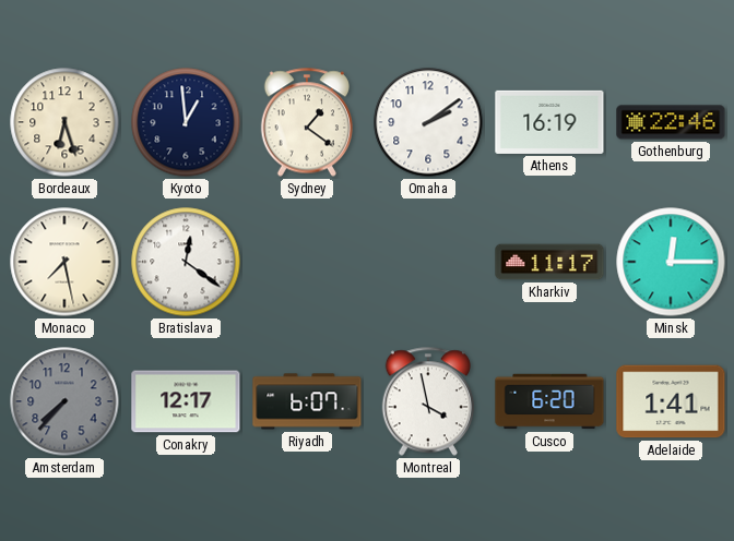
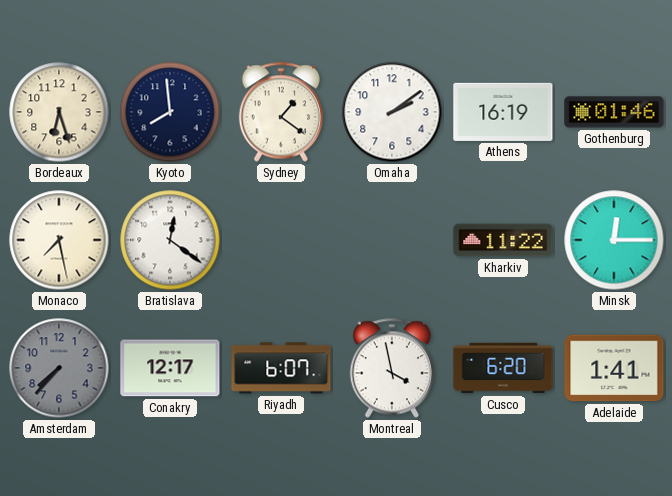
Kyoto: 12:59 -> 7:59 (170, 112)
Gothenburg: 22:46 -> 01:46 (614, 112)
Kharkiv: 11:17 -> 11:22 (503, 240)
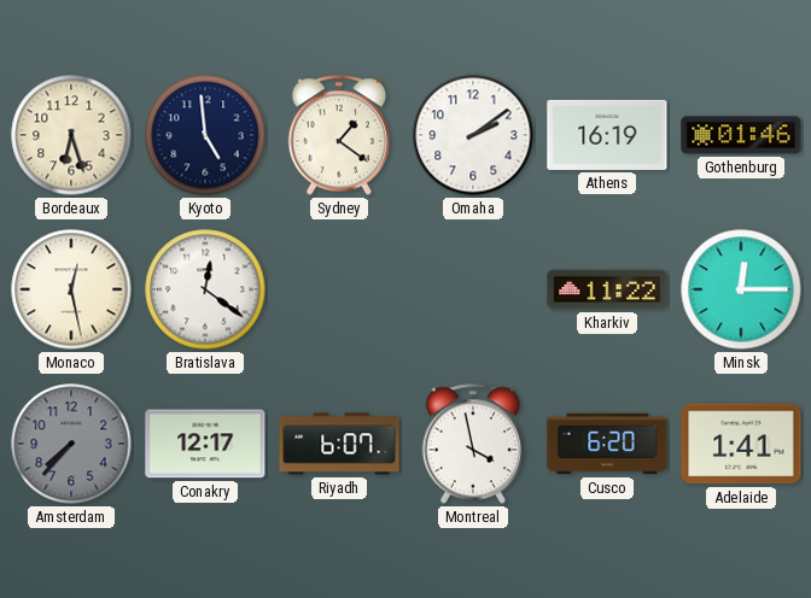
Kyoto: 7:59 -> 4:59 (205, 135)
Monaco: 7:28 -> 12:28 (71, 289)
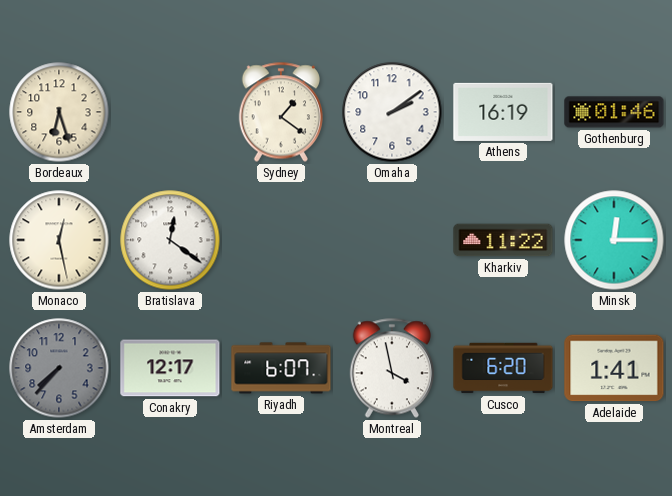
Kyoto: 4:59 -> none (205, 135)
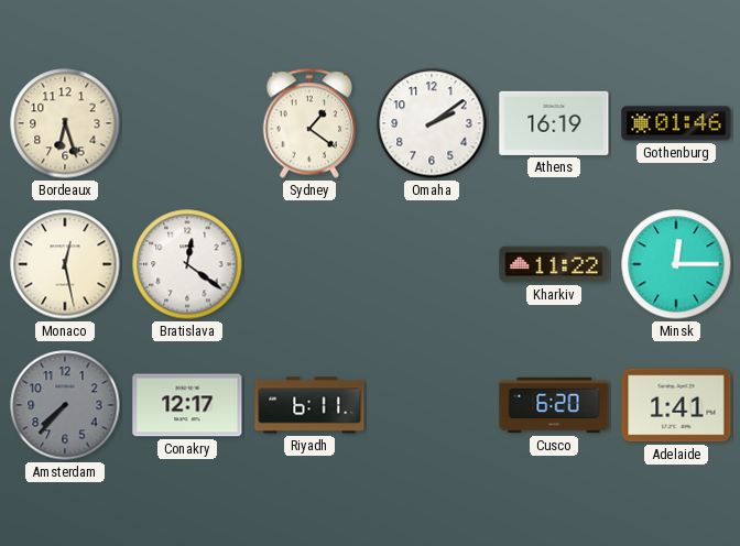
Riyadh: 6:07 -> 6:11 (309, 405)
Montreal: 3:58 -> none (391, 368)
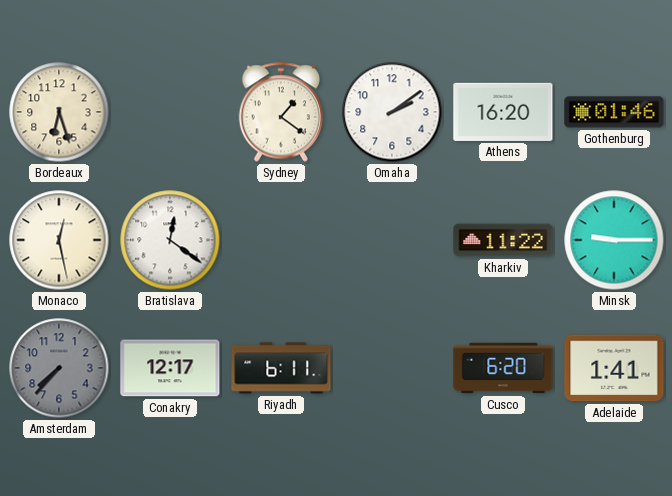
Athens: 16:19 -> 16:20 (503, 112)
Minsk: 12:15 -> 9:15 (614, 240)
